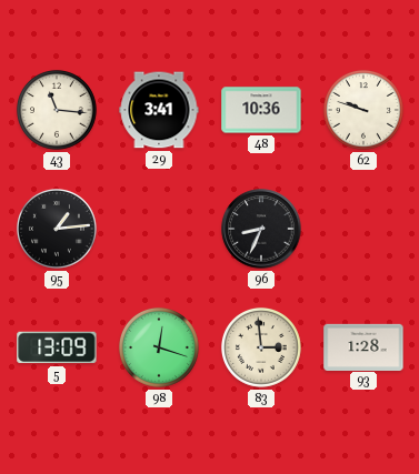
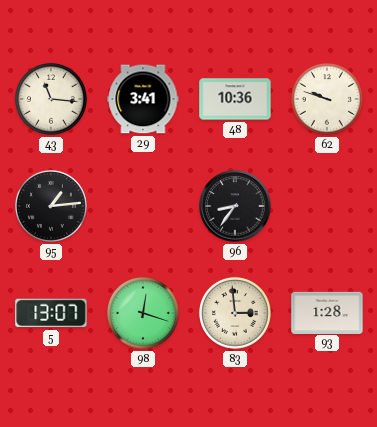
96: 8:34 -> 8:36 (235, 206)
5: 13:09 -> 13:07 (51, 313)
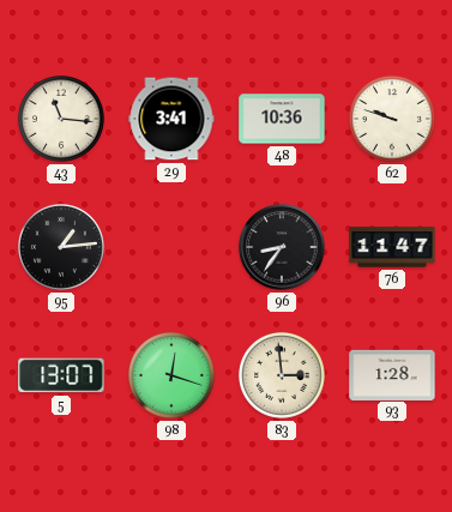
76: none -> 11:47 (392, 247)
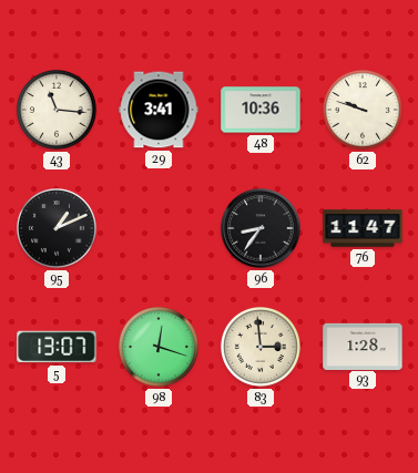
95: 1:14 -> 1:11 (57, 228)
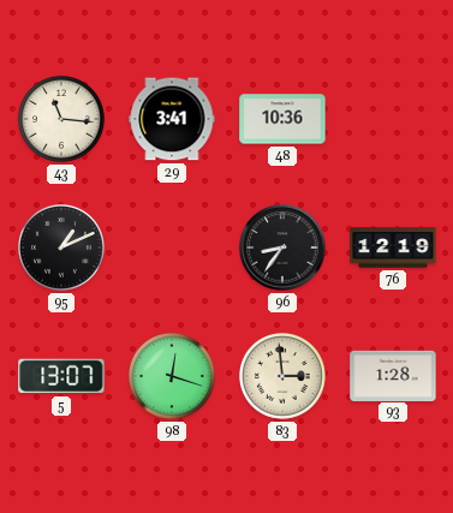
62: 9:48 -> none (363, 110)
76: 11:47 -> 12:19 (393, 247)
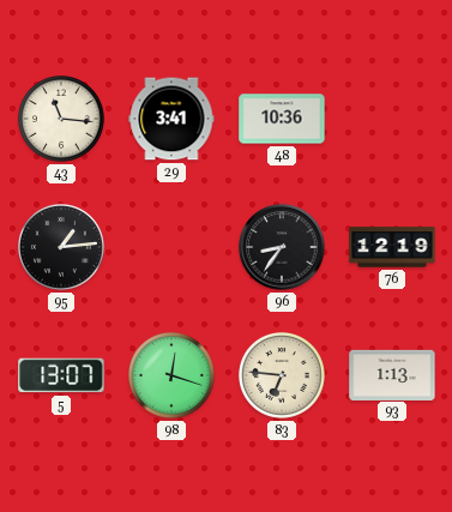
95: 1:11 -> 1:14 (61, 247)
83: 2:59 -> 6:46 (282, 375)
93: 1:28 -> 1:13 (392, 374)
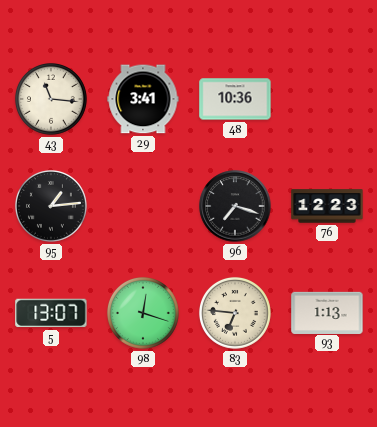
96: 8:36 -> 7:18 (235, 206)
76: 12:19 -> 12:23 (327, 206)
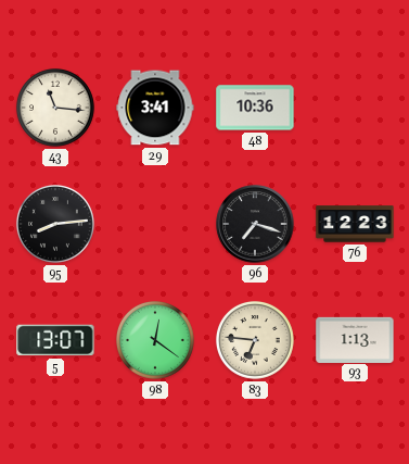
95: 1:14 -> 8:14 (55, 224)
98: 12:18 -> 12:21 (155, 340)
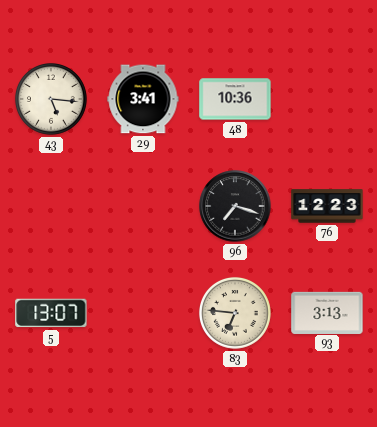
43: 11:16 -> 5:16 (51, 99)
95: 8:14 -> none (55, 224)
98: 12:21 -> none (155, 340)
93: 1:13 -> 3:13 (327, 312)
